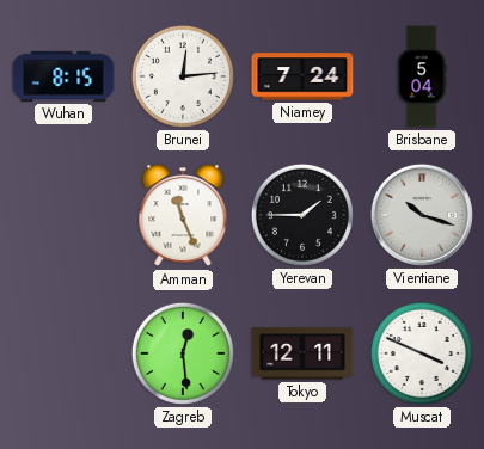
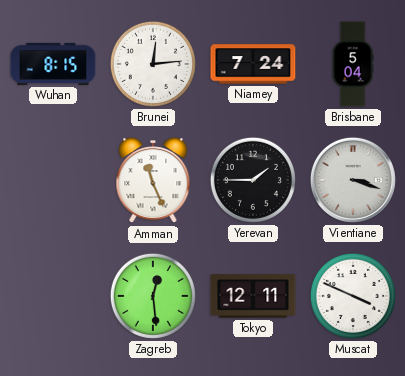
Vientiane: 10:18 -> 3:18 (353, 180)
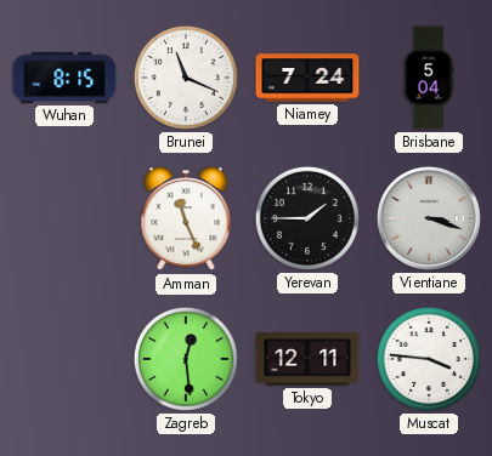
Brunei: 12:14 -> 11:19 (186, 78)
Muscat: 3:49 -> 3:46 (429, 359)
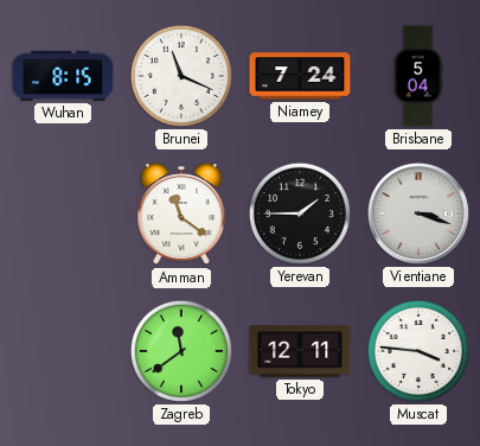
Amman: 11:26 -> 11:21 (181, 215)
Zagreb: 12:29 -> 11:39 (181, 351)
